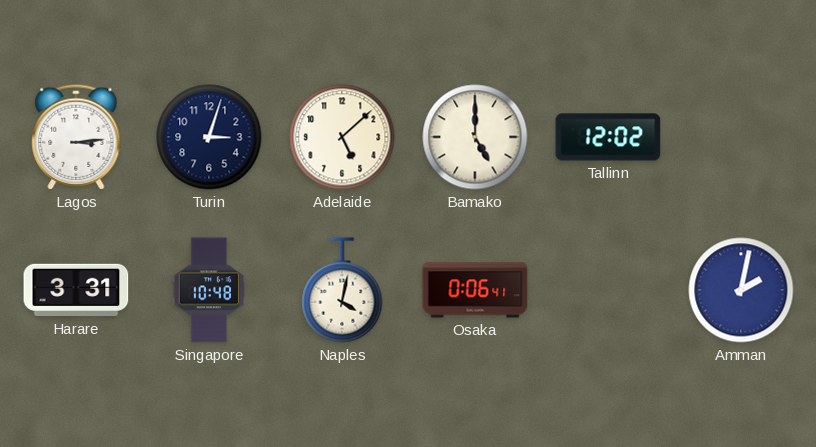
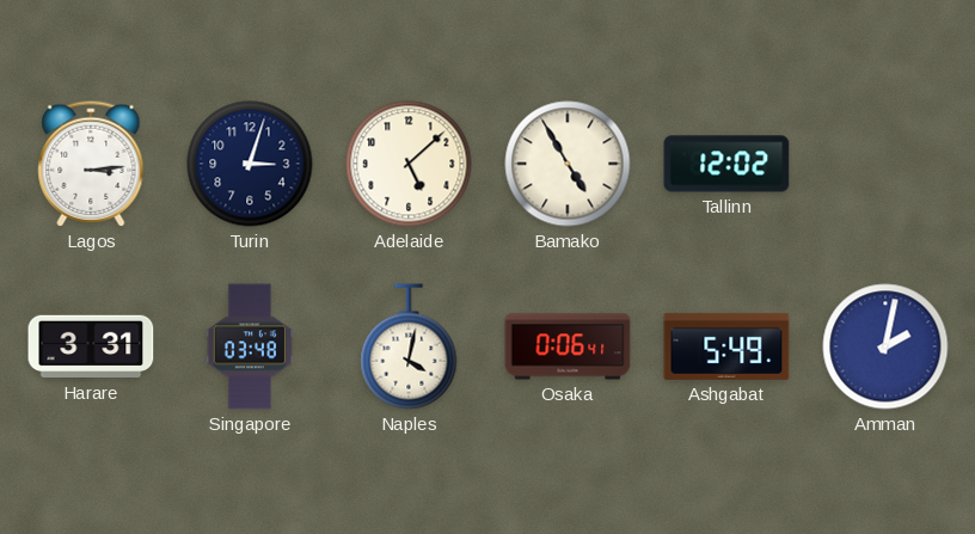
Bamako: 5:00 -> 4:55 (568, 164)
Singapore: 10:48 -> 03:48 (250, 346)
Ashgabat: none -> 5:49 (726, 346)
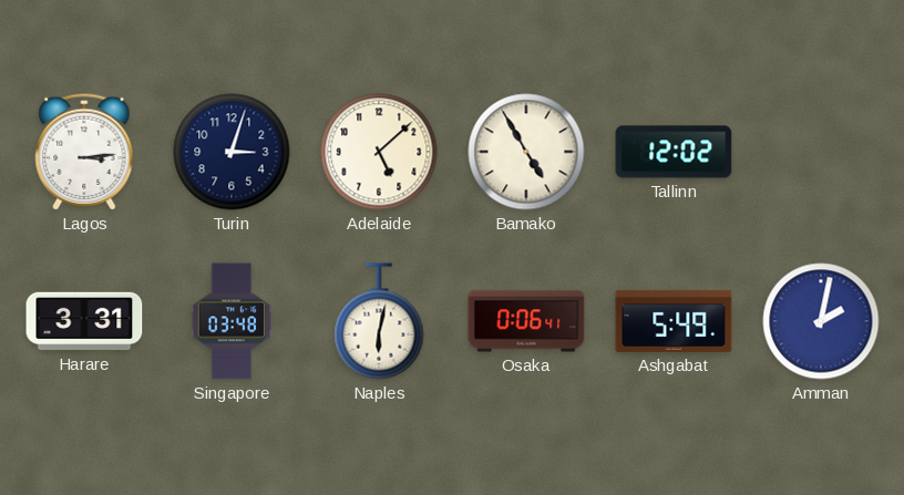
Naples: 4:02 -> 6:02 (379, 321)
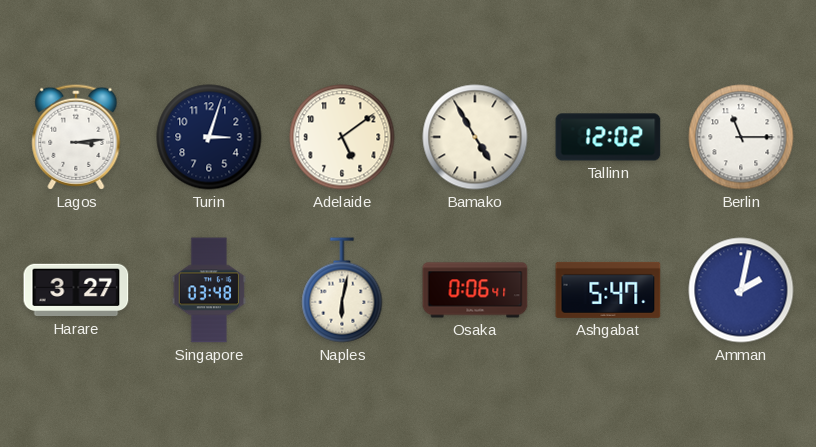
Adelaide: 5:08 -> 5:09 (342, 137)
Berlin: none -> 11:15 (741, 137)
Harare: 3:31 -> 3:27 (76, 290)
Ashgabat: 5:49 -> 5:47 (608, 290)
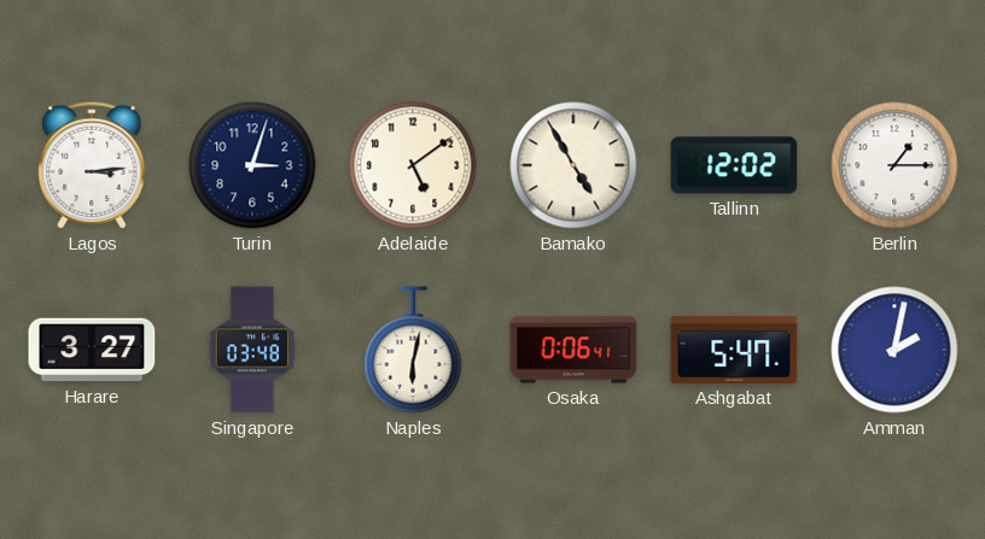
Berlin: 11:15 -> 1:15 (894, 165)
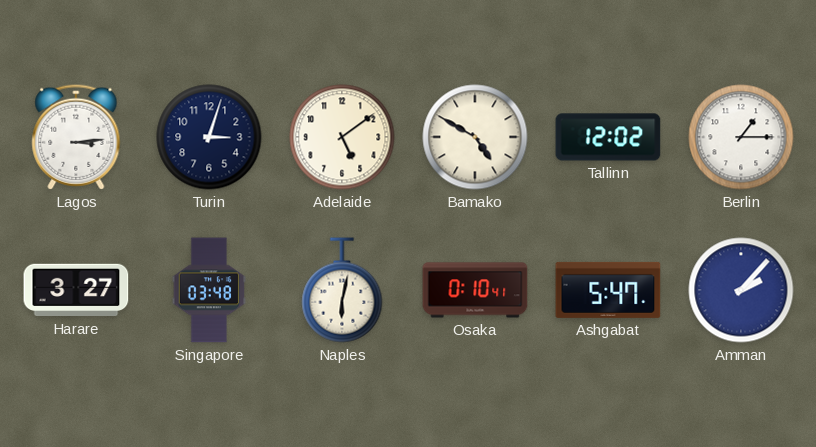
Bamako: 4:55 -> 4:50 (475, 137)
Osaka: 0:06 -> 0:10 (475, 290)
Amman: 2:02 -> 2:07 (741, 290)
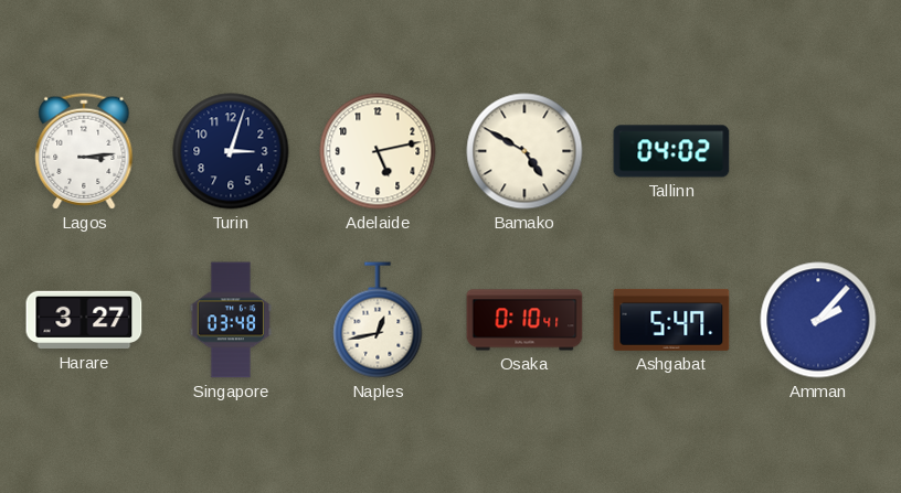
Adelaide: 5:09 -> 5:13 (378, 151)
Tallinn: 12:02 -> 04:02 (671, 151)
Berlin: 1:15 -> none (741, 137)
Naples: 6:02 -> 12:43 (378, 320)
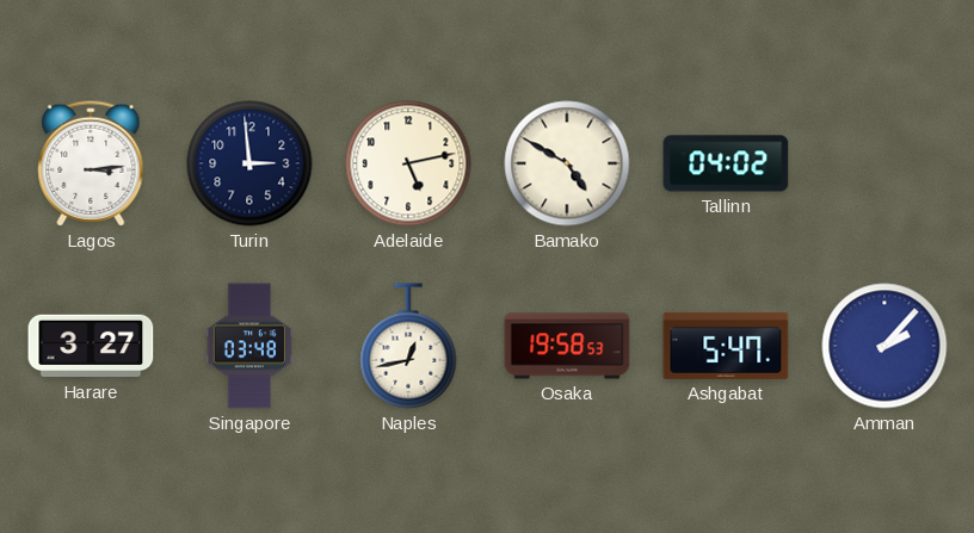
Turin: 3:03 -> 2:59 (249, 163)
Osaka: 0:10 -> 19:58 (567, 346)
